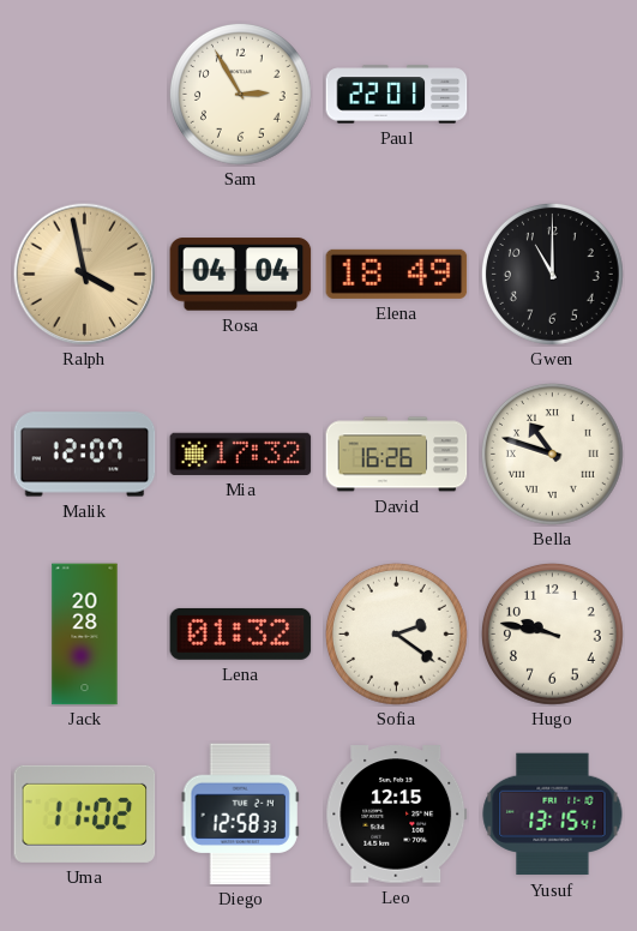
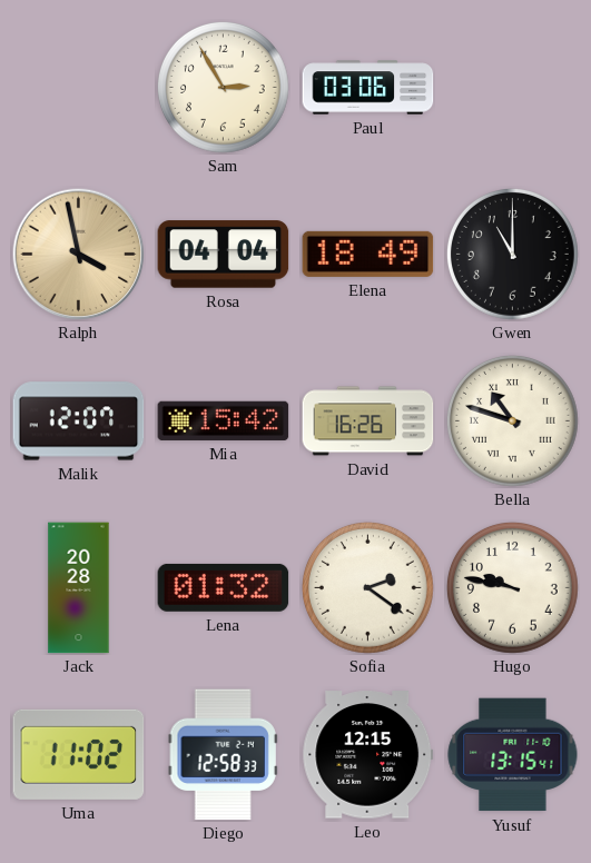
Paul: 22:01 -> 03:06 (368, 88)
Mia: 17:32 -> 15:42 (224, 420)
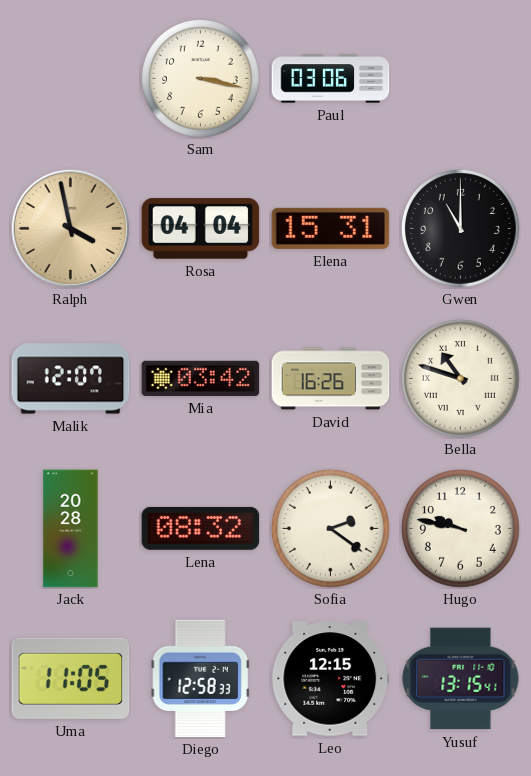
Sam: 2:55 -> 3:17 (200, 78)
Elena: 18:49 -> 15:31 (331, 228)
Mia: 15:42 -> 03:42 (201, 378)
Lena: 01:32 -> 08:32 (201, 528)
Uma: 11:02 -> 11:05 (71, 678)
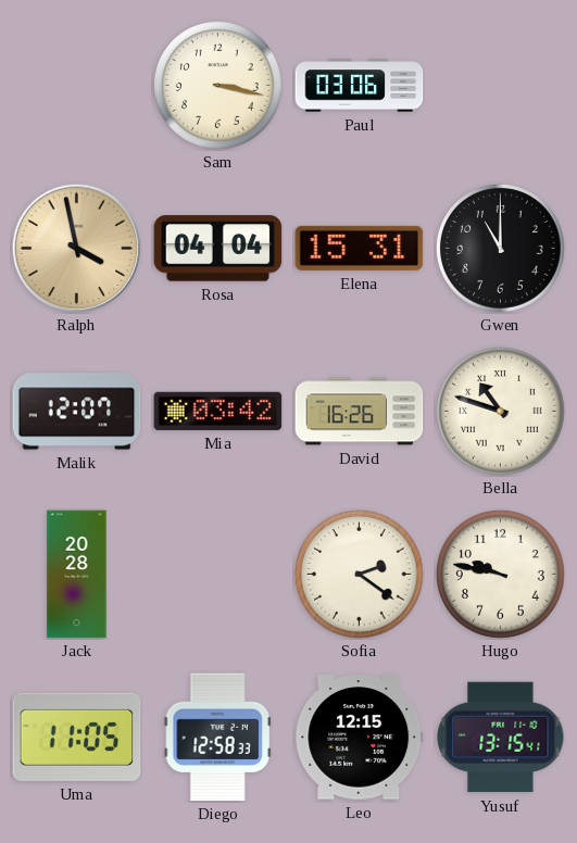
Lena: 08:32 -> none (201, 528)
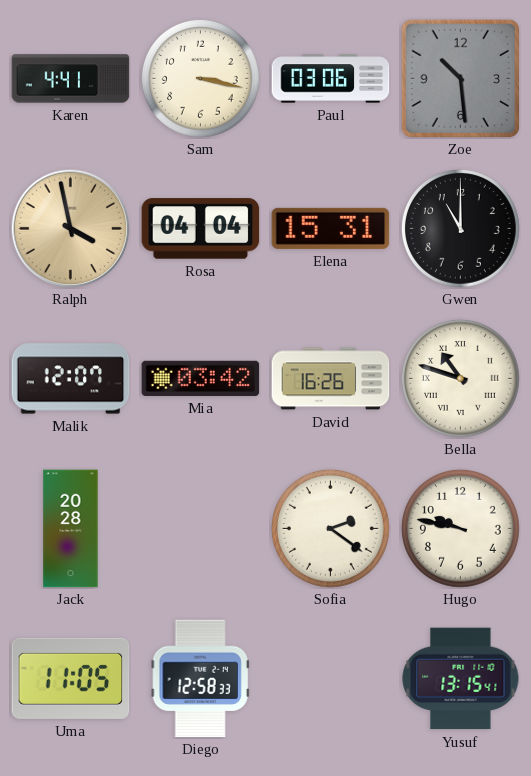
Karen: none -> 4:41 (71, 79)
Zoe: none -> 10:29 (460, 78)
Leo: 12:15 -> none (360, 738)
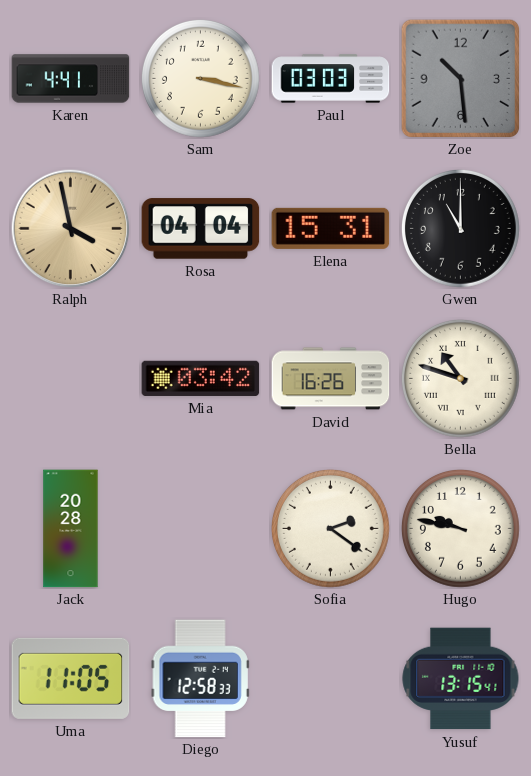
Paul: 03:06 -> 03:03 (331, 79)
Malik: 12:07 -> none (71, 379)
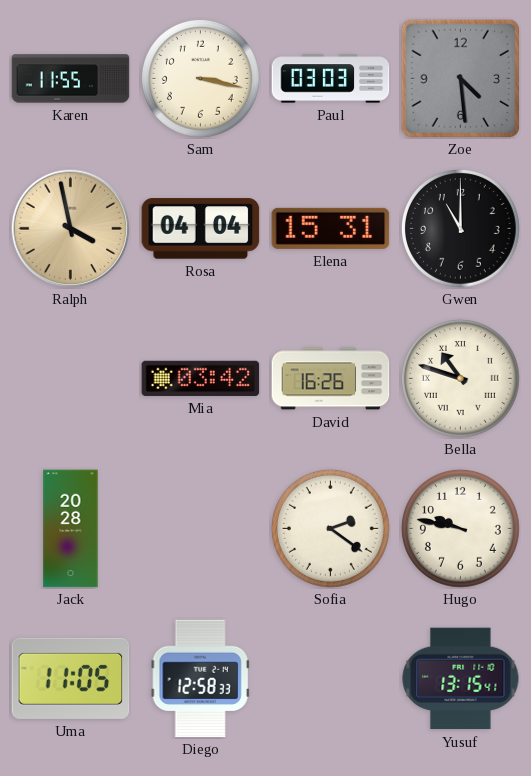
Karen: 4:41 -> 11:55 (71, 79)
Zoe: 10:29 -> 4:29 (460, 78)
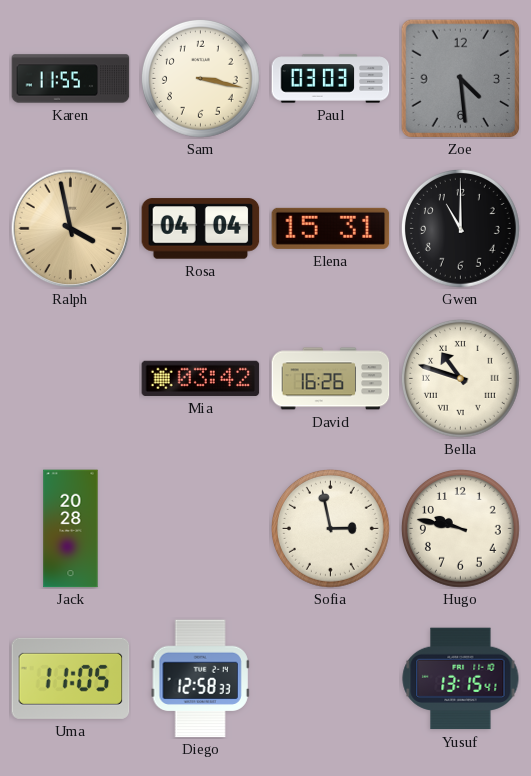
Sofia: 2:21 -> 2:58 (330, 528)
